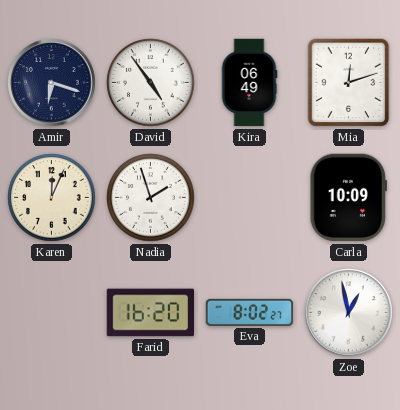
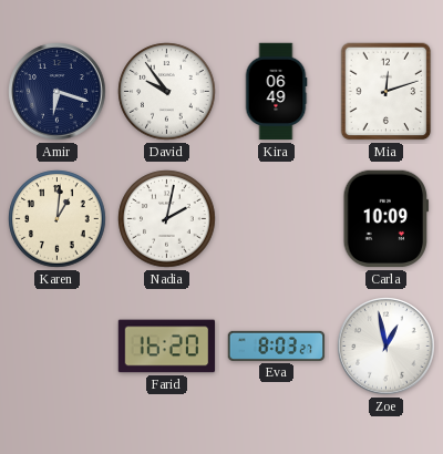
David: 4:54 -> 9:54 (167, 92)
Karen: 12:04 -> 1:01 (58, 219)
Nadia: 1:57 -> 2:02 (167, 219)
Eva: 8:02 -> 8:03 (277, 345)
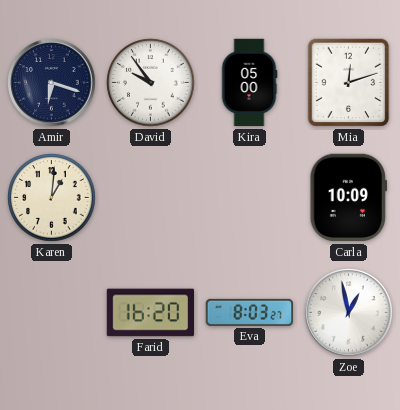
Kira: 06:49 -> 05:00 (249, 83)
Nadia: 2:02 -> none (167, 219)
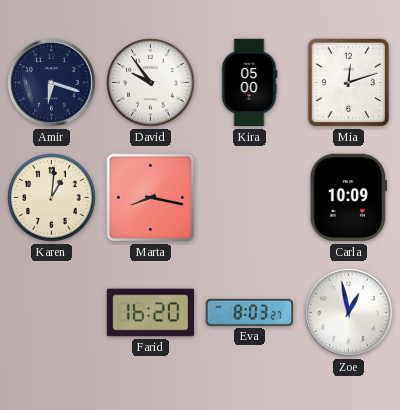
Marta: none -> 8:17 (151, 198)
